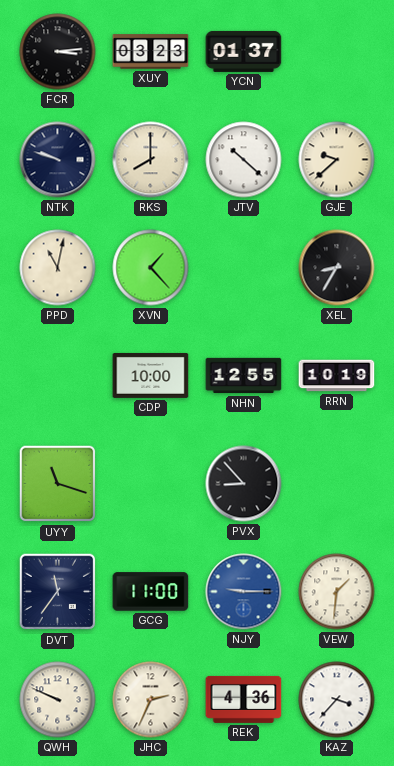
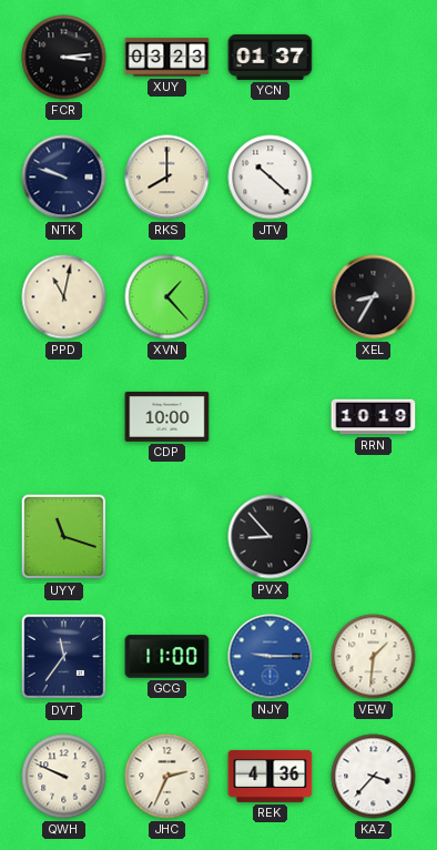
GJE: 9:38 -> none (337, 160)
NHN: 12:55 -> none (244, 376)
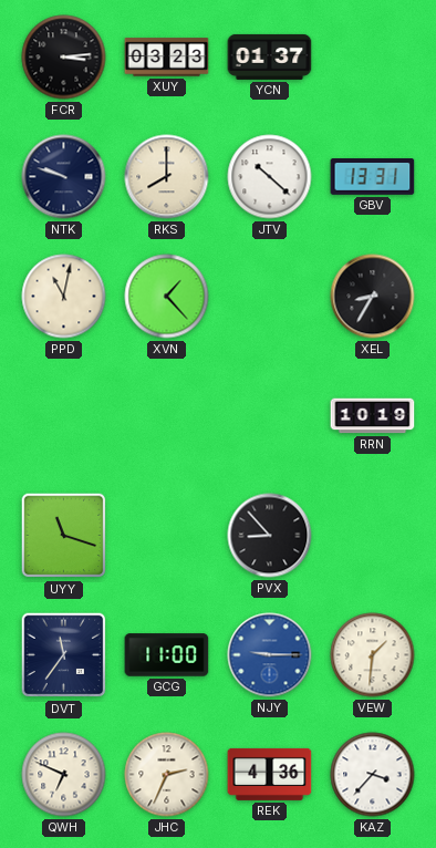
GBV: none -> 13:31 (373, 177)
CDP: 10:00 -> none (167, 416)
QWH: 9:49 -> 6:49 (64, 775)
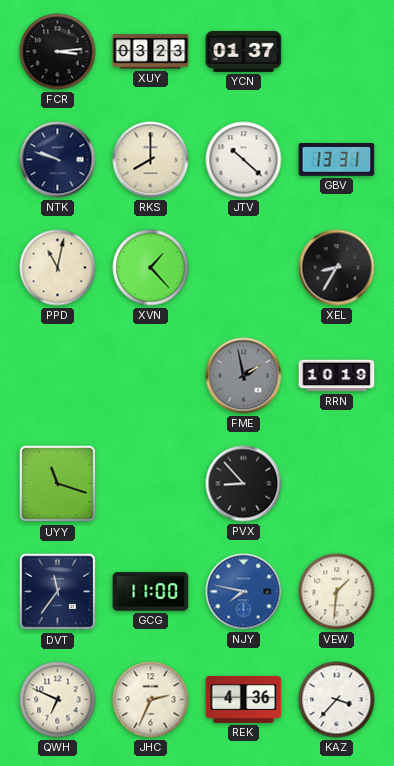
FME: none -> 1:58 (244, 376)
NJY: 9:15 -> 7:47 (244, 592)
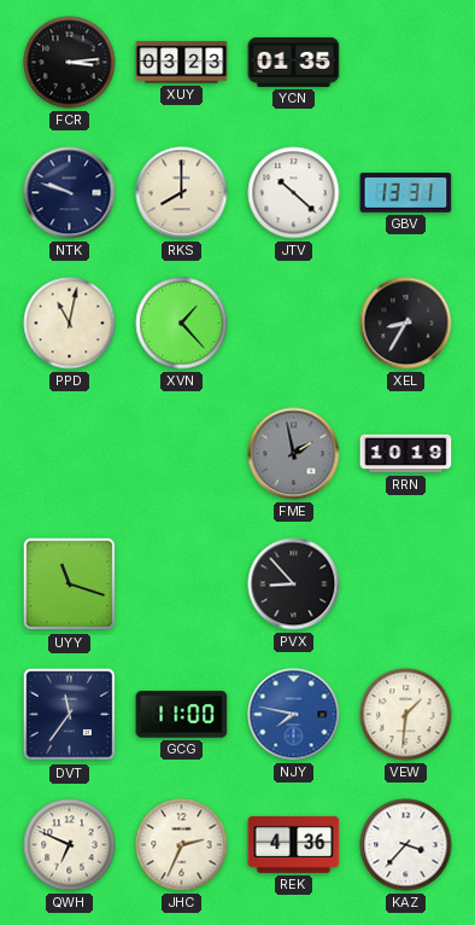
YCN: 01:37 -> 01:35 (294, 62)
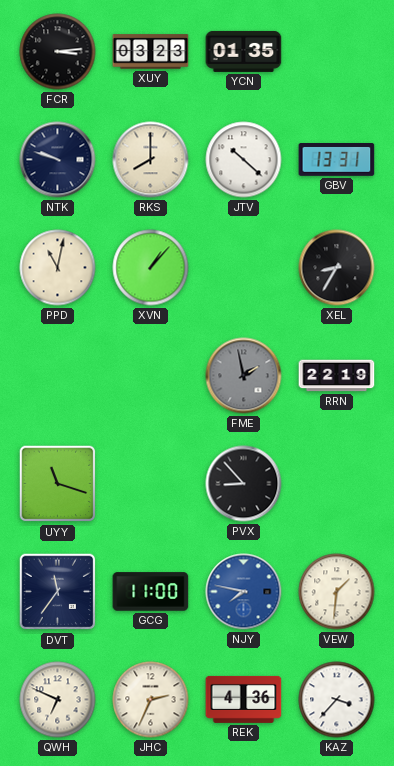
XVN: 1:23 -> 1:07 (151, 268)
RRN: 10:19 -> 22:19 (337, 376)
